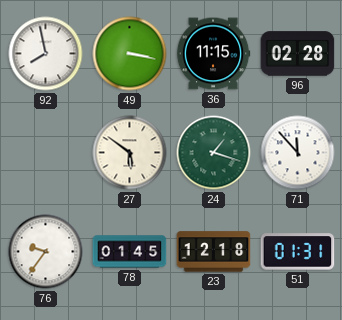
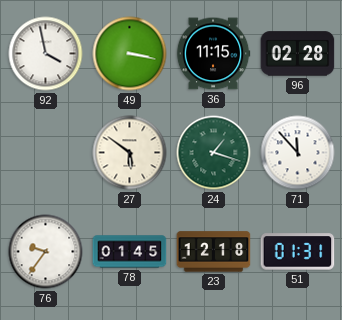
92: 7:58 -> 3:58 (46, 54)
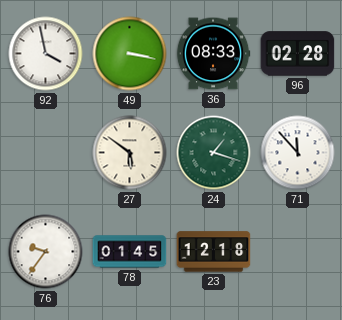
36: 11:15 -> 08:33 (213, 54)
51: 01:31 -> none (298, 252)
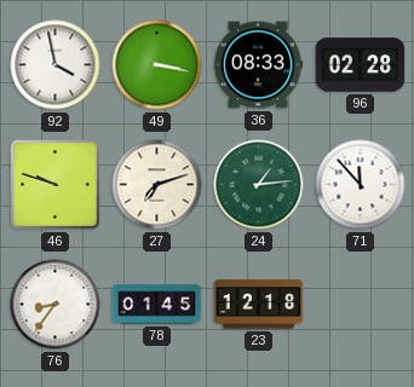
46: none -> 9:48 (56, 185)
27: 5:51 -> 7:12 (157, 185)
24: 1:18 -> 1:14 (259, 185)
76: 9:36 -> 8:36 (56, 305)
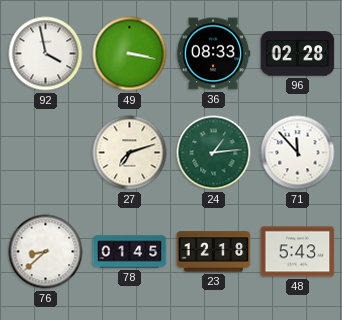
46: 9:48 -> none (56, 185)
76: 8:36 -> 8:38 (46, 252)
48: none -> 5:43 (298, 252)
